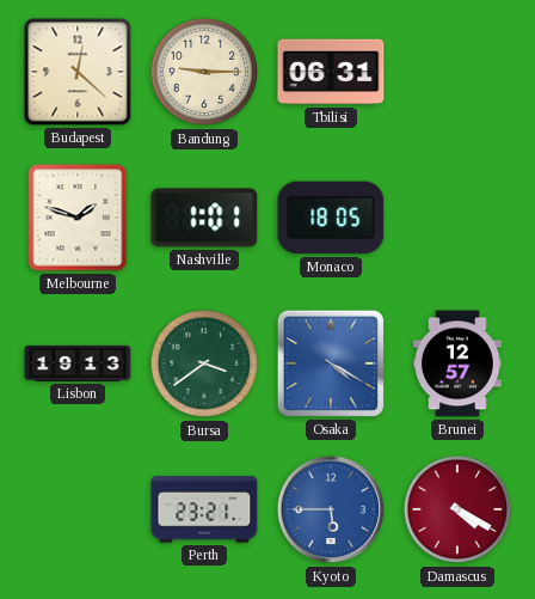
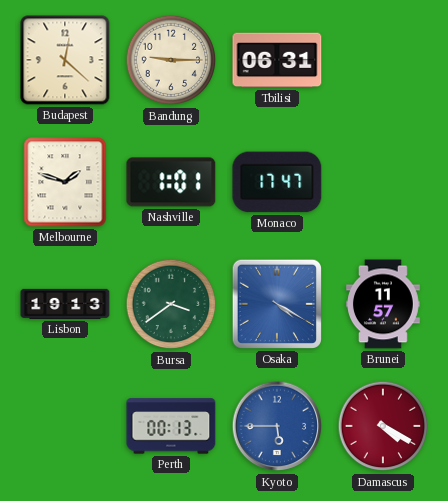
Monaco: 18:05 -> 17:47 (277, 182)
Brunei: 12:57 -> 11:57 (384, 304)
Perth: 23:21 -> 00:13 (171, 426)
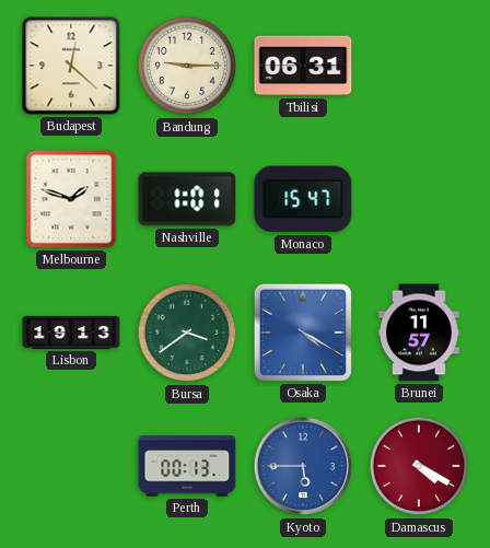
Monaco: 17:47 -> 15:47 (303, 199)
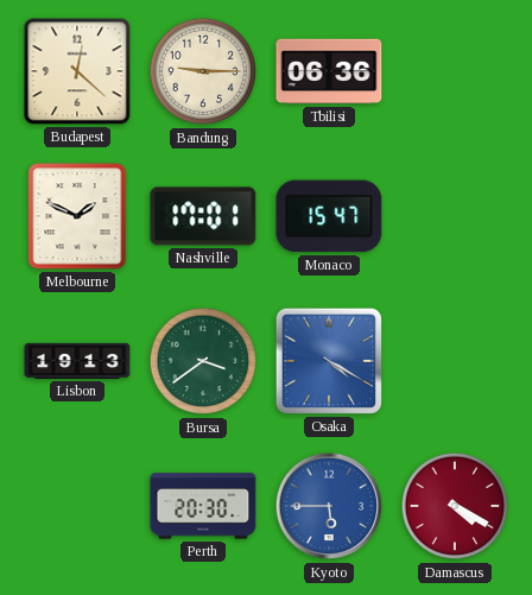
Tbilisi: 06:31 -> 06:36 (329, 71)
Melbourne: 1:48 -> 1:49 (77, 216)
Nashville: 1:01 -> 17:01 (203, 216)
Brunei: 11:57 -> none (420, 333)
Perth: 00:13 -> 20:30 (203, 506)
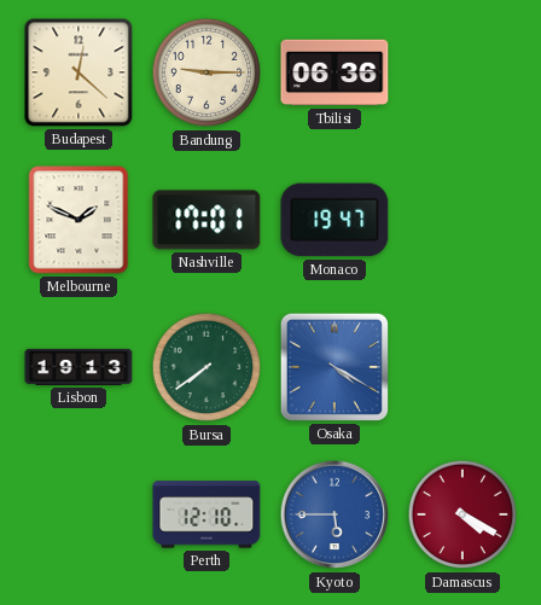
Monaco: 15:47 -> 19:47 (335, 220)
Bursa: 3:39 -> 7:39 (206, 367)
Perth: 20:30 -> 12:10 (206, 514)
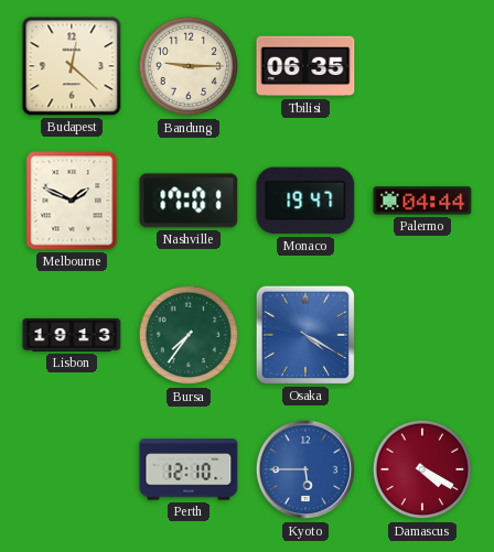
Tbilisi: 06:36 -> 06:35 (305, 66)
Palermo: none -> 04:44 (422, 201)
Bursa: 7:39 -> 7:36 (189, 335)
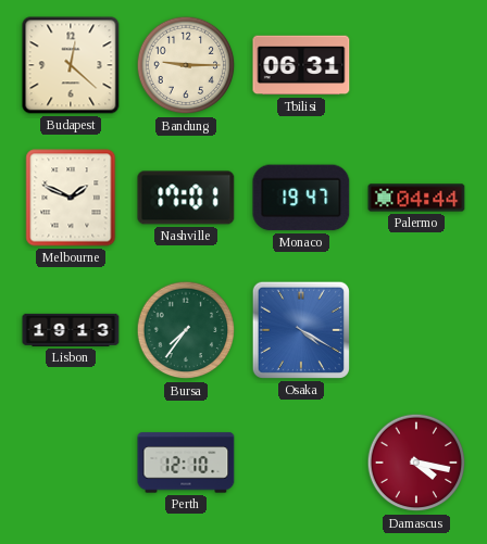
Tbilisi: 06:35 -> 06:31 (301, 65)
Kyoto: 5:45 -> none (305, 469)
Damascus: 4:20 -> 4:17 (416, 463)
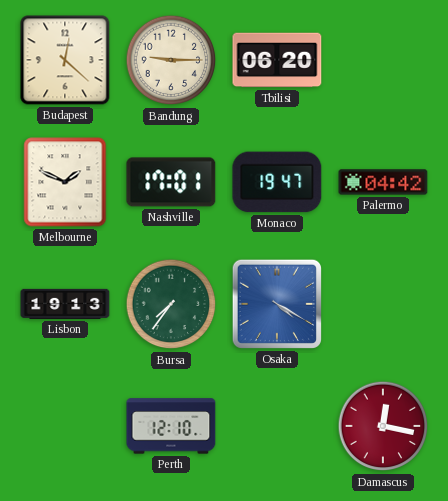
Tbilisi: 06:31 -> 06:20 (277, 60)
Palermo: 04:44 -> 04:42 (383, 182)
Damascus: 4:17 -> 12:17 (383, 426)
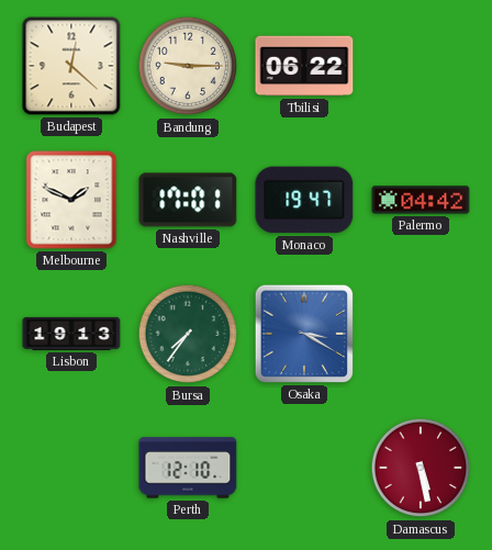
Tbilisi: 06:20 -> 06:22 (304, 66)
Osaka: 4:20 -> 3:20 (304, 334)
Damascus: 12:17 -> 5:28 (421, 468)
